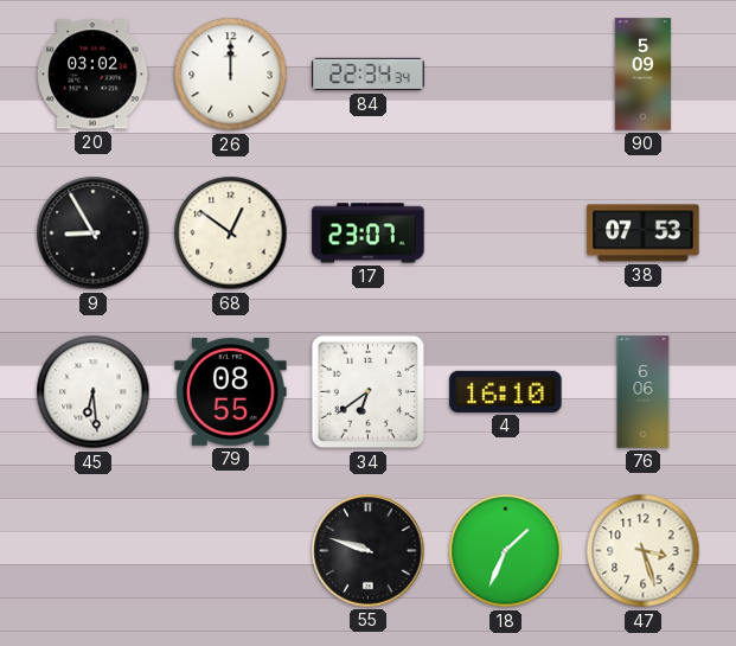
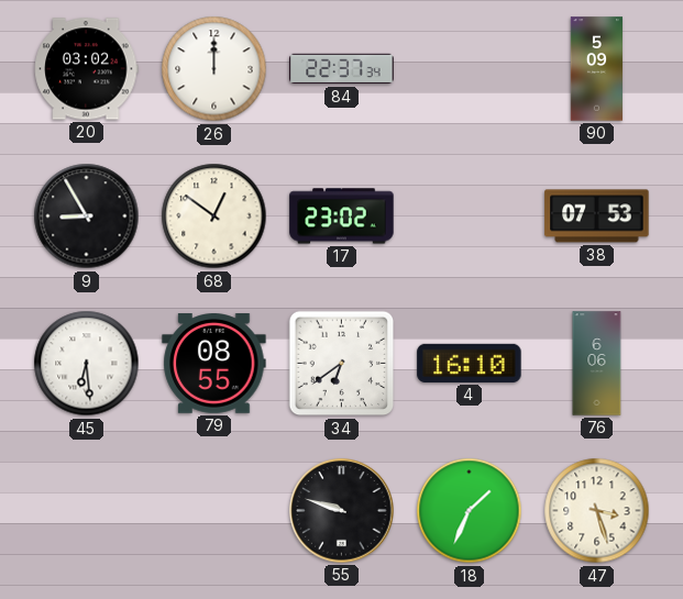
84: 22:34 -> 22:37 (342, 69)
17: 23:07 -> 23:02 (342, 217)
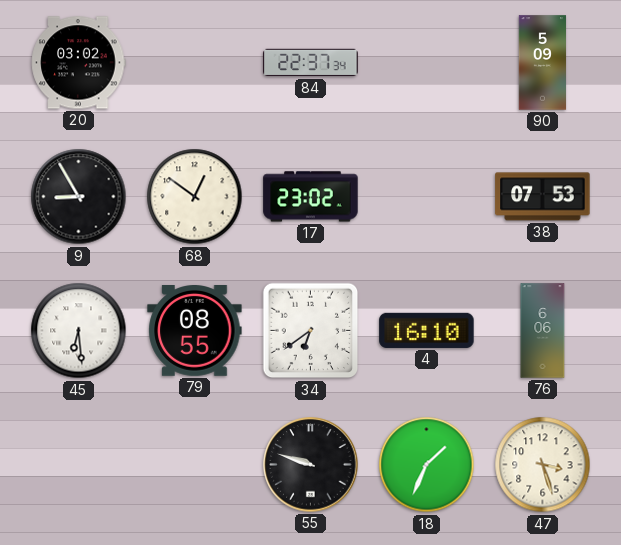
26: 12:00 -> none (214, 69)
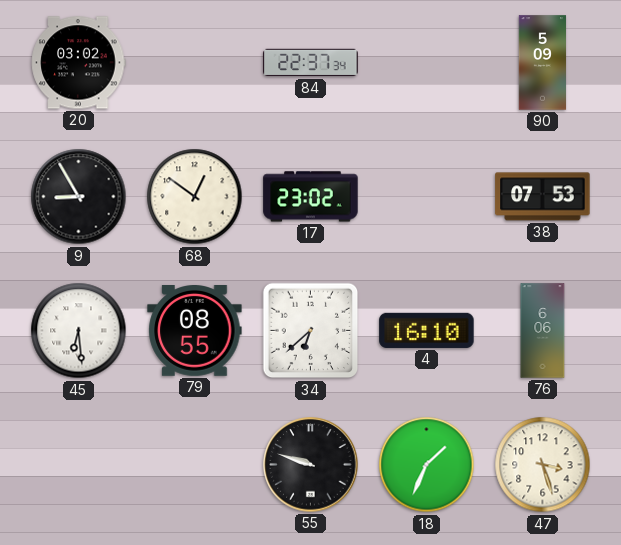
34: 6:39 -> 6:38 (311, 331)
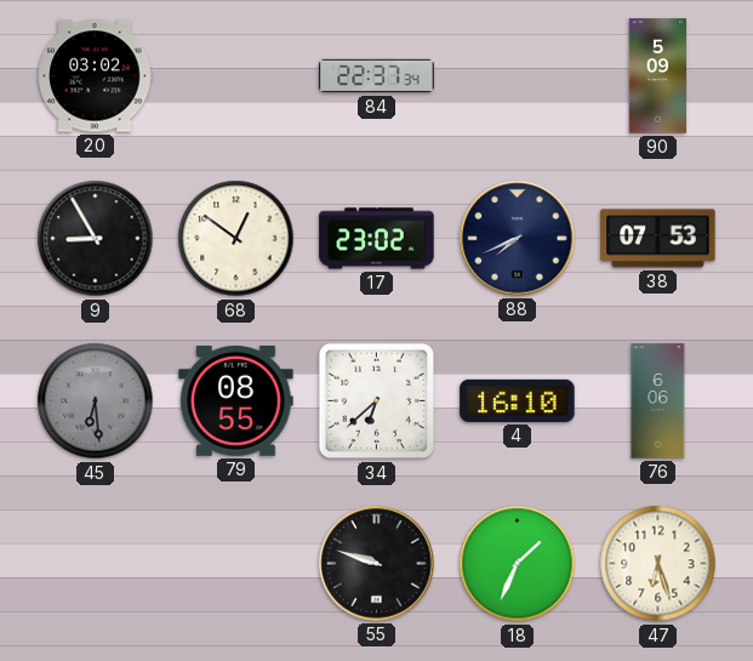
88: none -> 7:41 (518, 239)
45 dial: white -> grey (96, 401)
47: 3:27 -> 6:27 (658, 564)
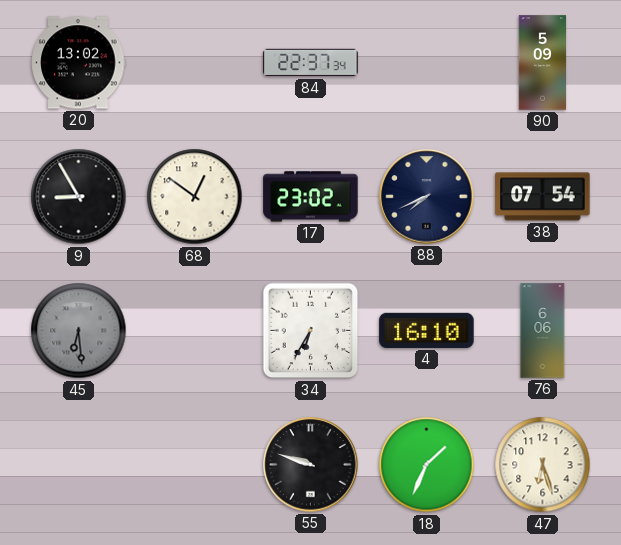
20: 03:02 -> 13:02 (79, 63)
38: 07:53 -> 07:54 (543, 197)
79: 08:55 -> none (236, 401)
34: 6:38 -> 6:35 (311, 331)
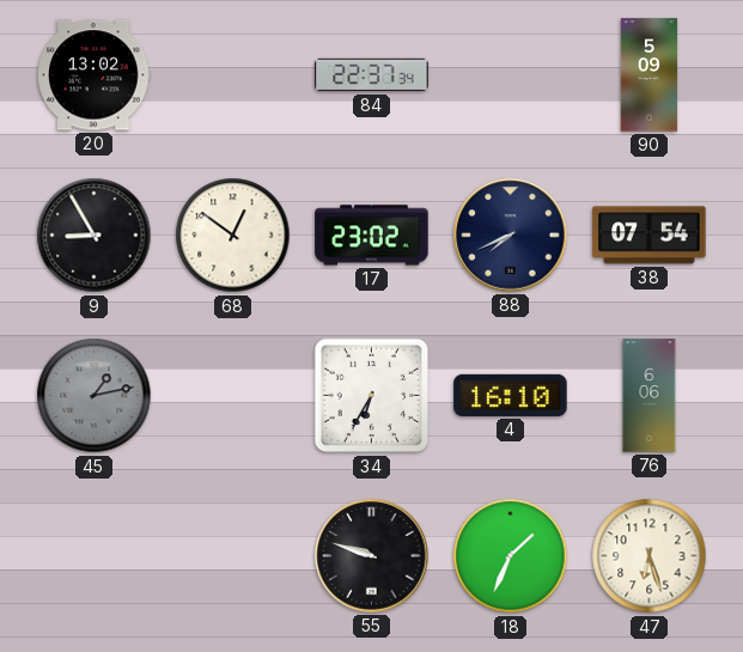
45: 6:29 -> 1:13 (95, 396)
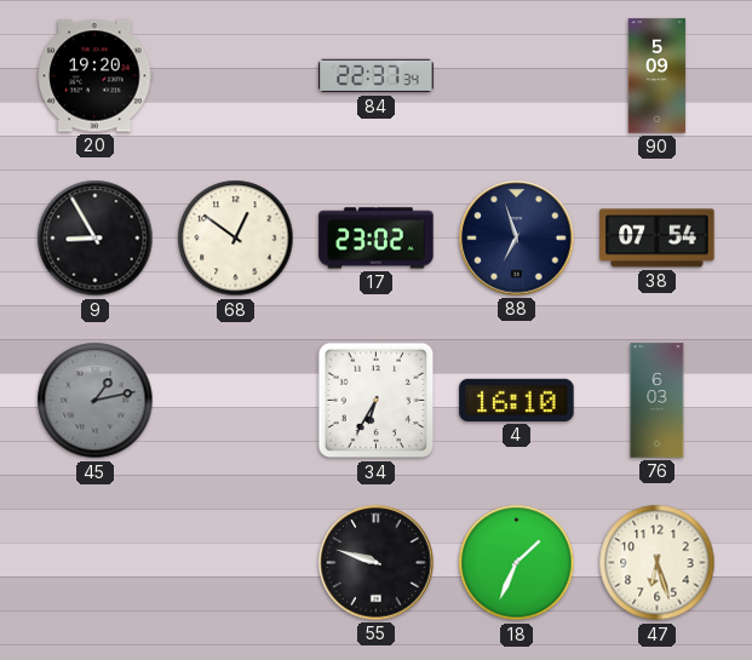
20: 13:02 -> 19:20 (96, 76)
88: 7:41 -> 6:57 (517, 239)
76: 6:06 -> 6:03 (658, 401)
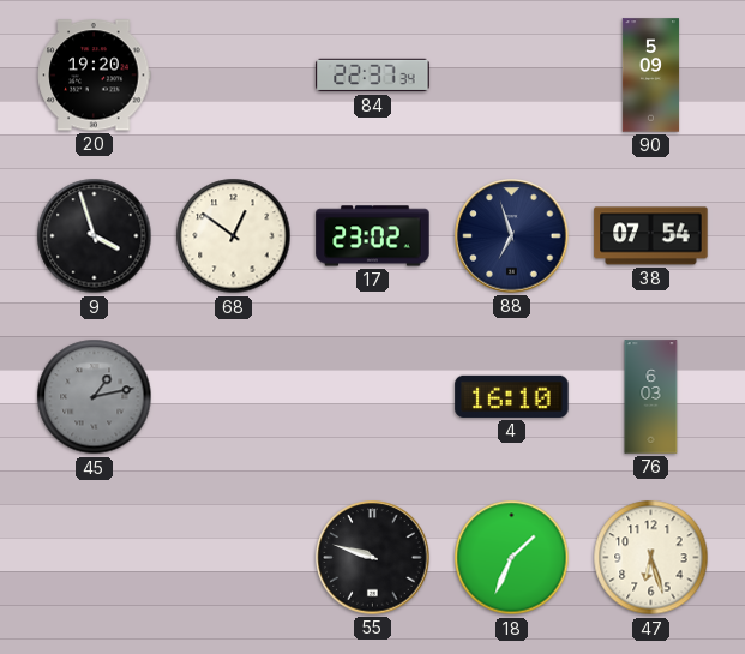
9: 8:55 -> 3:57 (95, 236)
34: 6:35 -> none (377, 401)
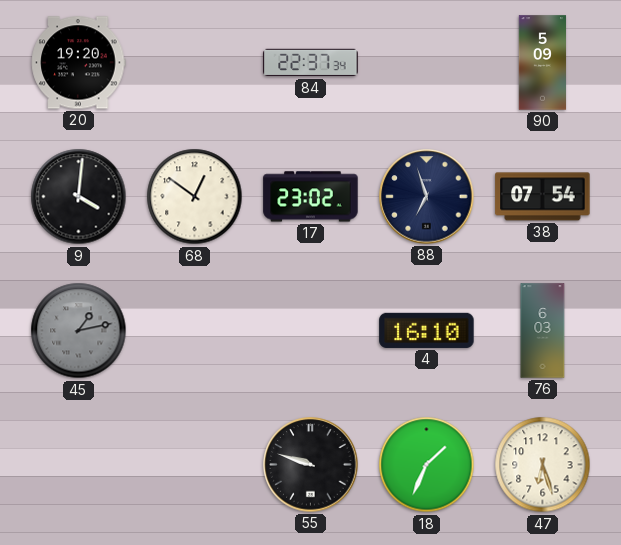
9: 3:57 -> 4:01 (79, 197)
